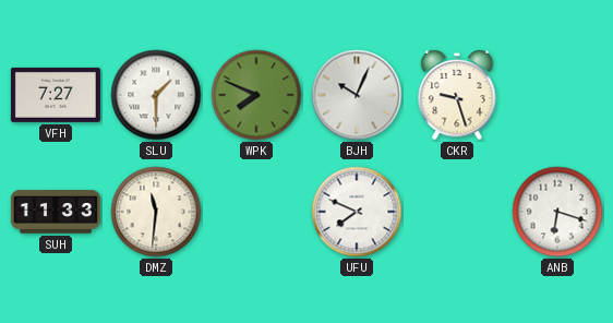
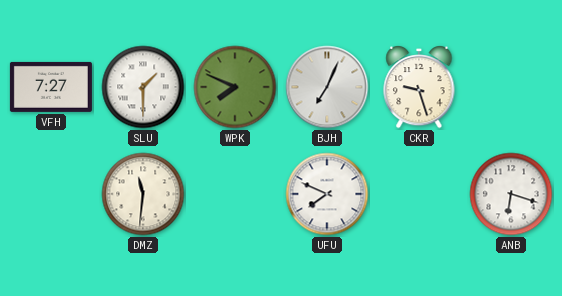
BJH: 10:04 -> 7:04 (327, 87)
SUH: 11:33 -> none (56, 212)
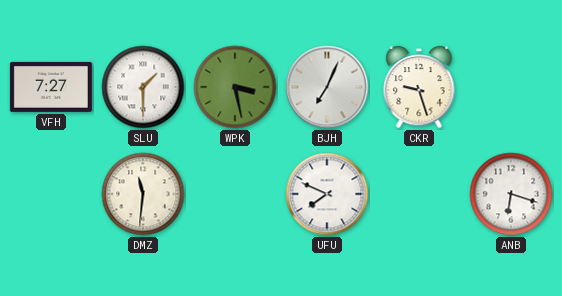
WPK: 7:49 -> 3:28 (235, 87)
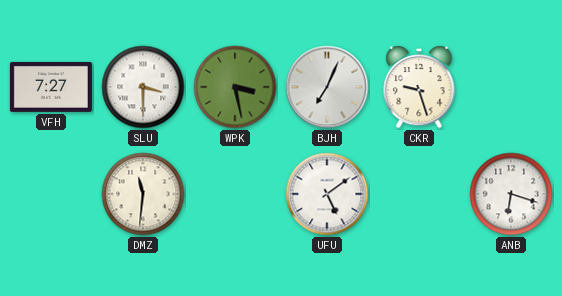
SLU: 1:30 -> 3:30 (143, 87)
UFU: 7:49 -> 5:09 (327, 194)
